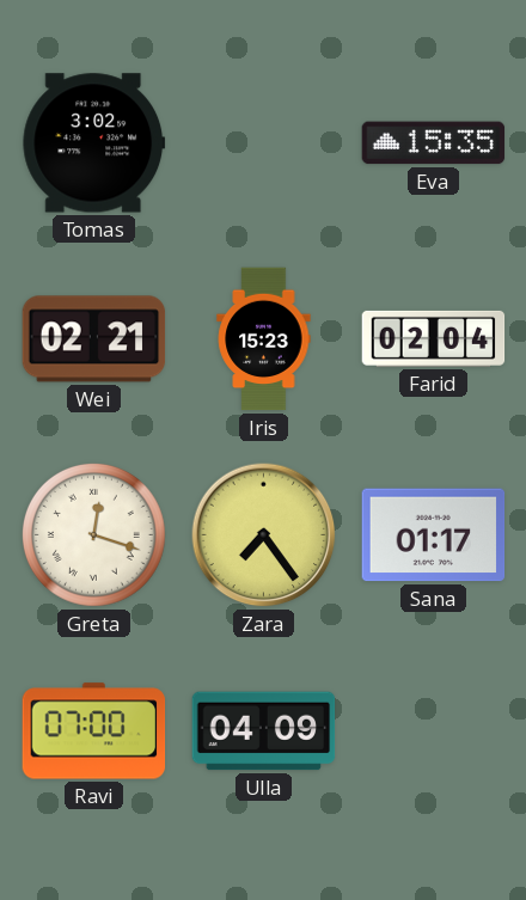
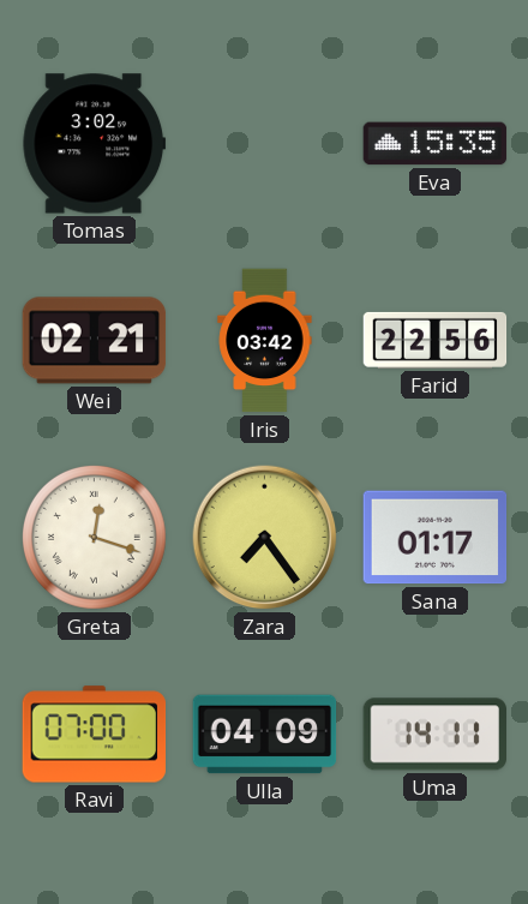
Iris: 15:23 -> 03:42 (265, 341)
Farid: 02:04 -> 22:56 (436, 340)
Uma: none -> 14:11 (434, 735)
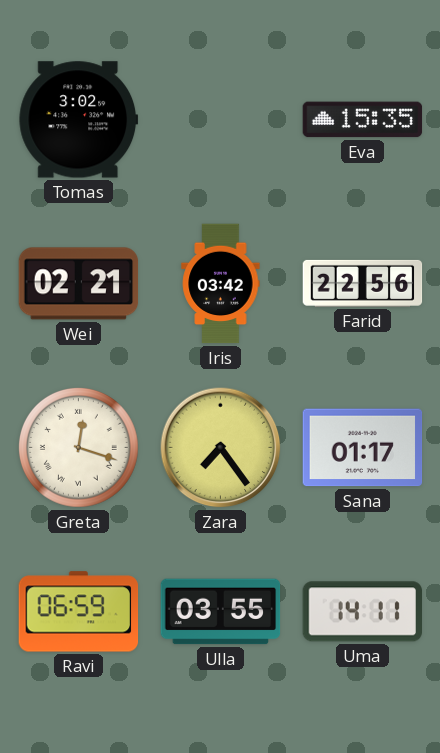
Ravi: 07:00 -> 06:59 (79, 612)
Ulla: 04:09 -> 03:55 (221, 612)
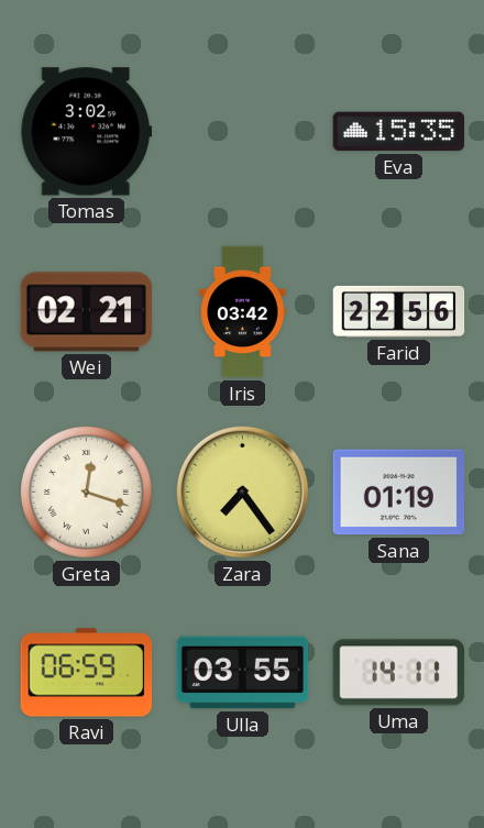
Sana: 01:17 -> 01:19 (399, 493)
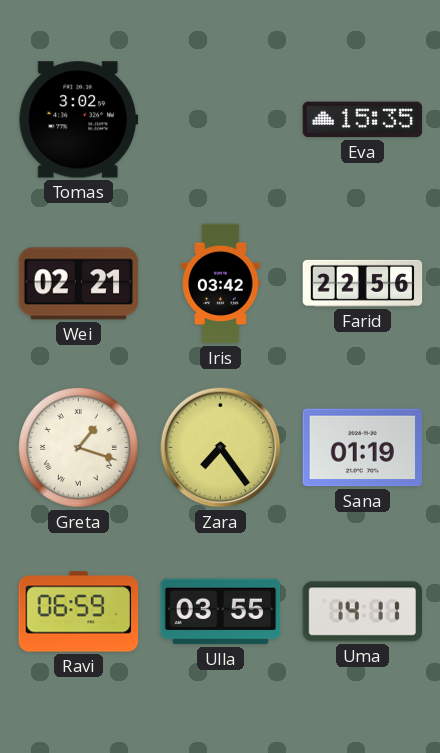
Greta: 12:18 -> 1:18 (79, 448)
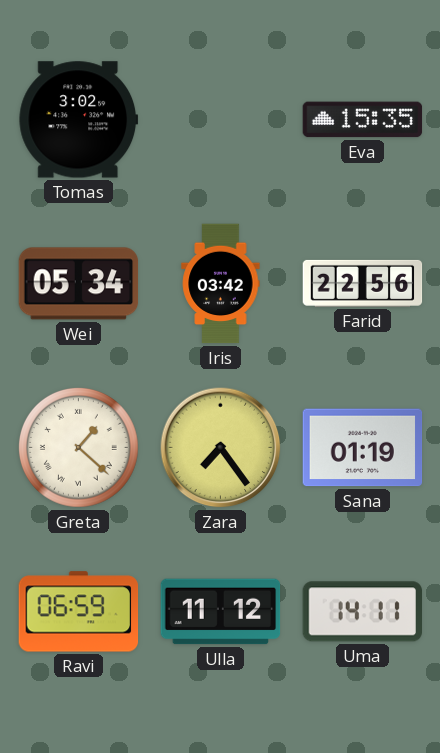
Wei: 02:21 -> 05:34 (79, 284)
Greta: 1:18 -> 1:22 (79, 448)
Ulla: 03:55 -> 11:12 (221, 612)
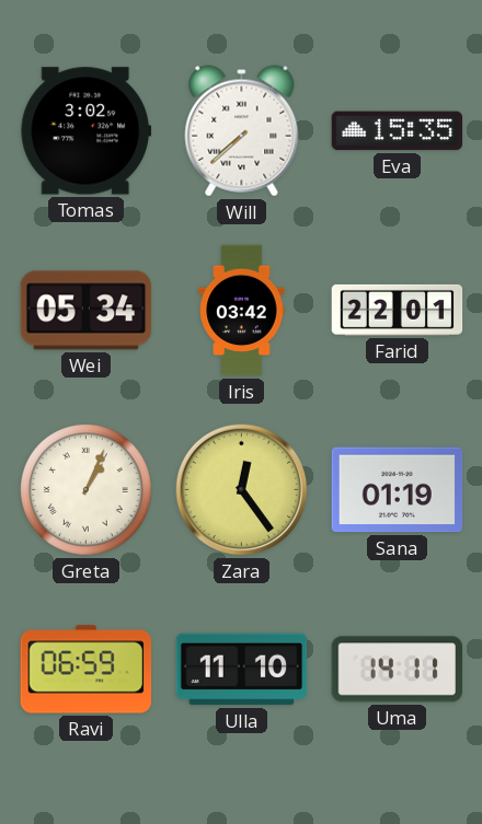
Will: none -> 7:38 (242, 131)
Farid: 22:56 -> 22:01 (398, 310)
Greta: 1:22 -> 1:04 (87, 490)
Zara: 7:24 -> 12:24 (242, 490)
Ulla: 11:12 -> 11:10 (242, 670)
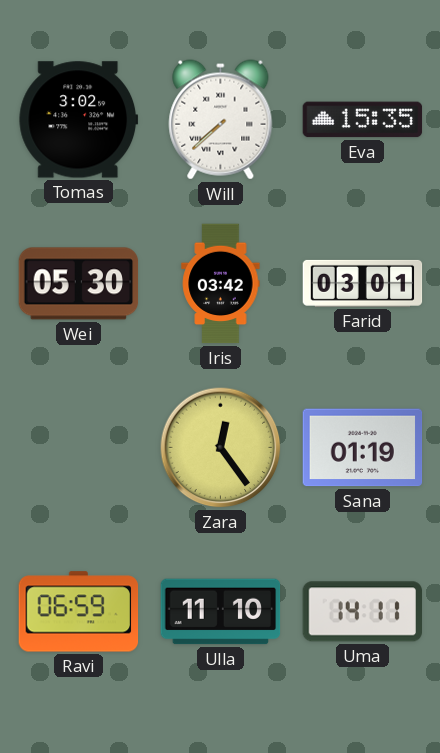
Wei: 05:34 -> 05:30 (79, 284)
Farid: 22:01 -> 03:01 (363, 283)
Greta: 1:04 -> none (87, 490)
